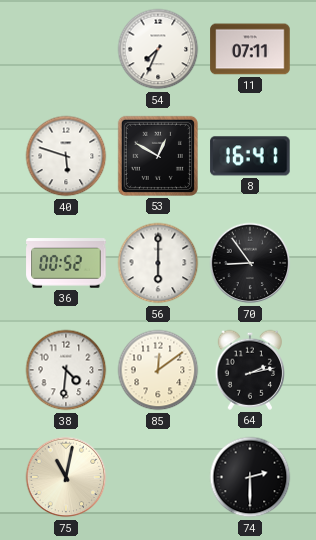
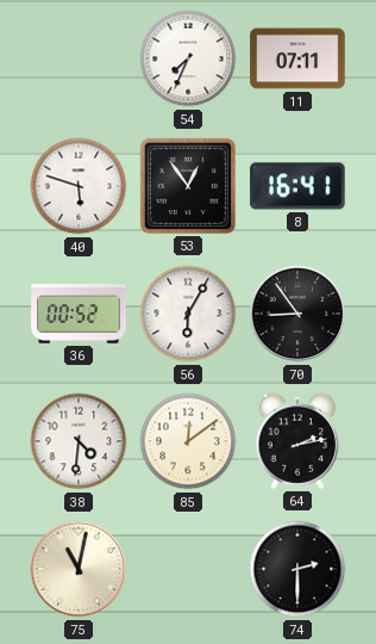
53: 12:50 -> 12:54 (188, 186)
56: 6:00 -> 6:05 (188, 314)
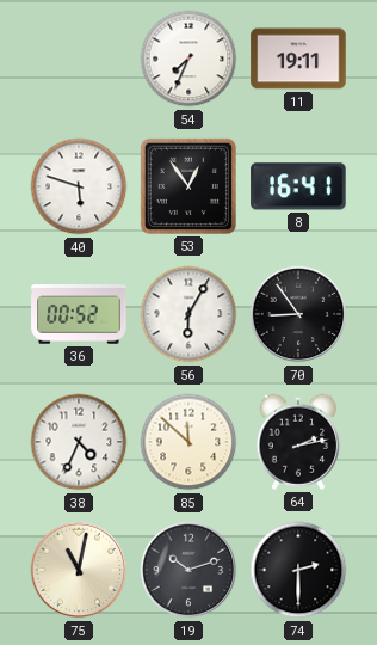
11: 07:11 -> 19:11 (298, 59)
38: 4:31 -> 4:34 (79, 442)
85: 12:09 -> 11:52 (188, 442)
19: none -> 10:12 (188, 570)
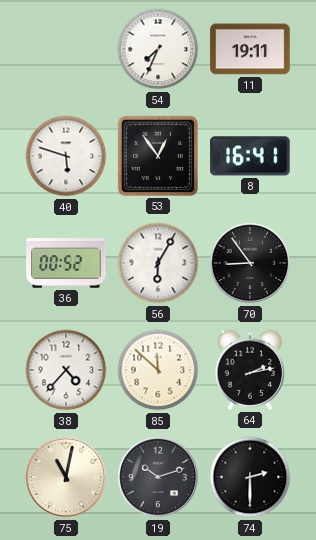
38: 4:34 -> 4:37 (66, 370)
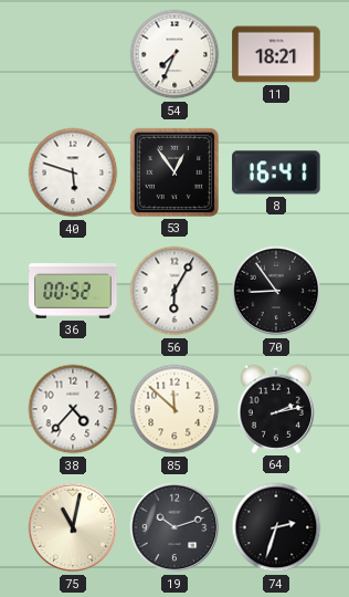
11: 19:11 -> 18:21 (276, 54)
74: 2:30 -> 2:33 (276, 527)
